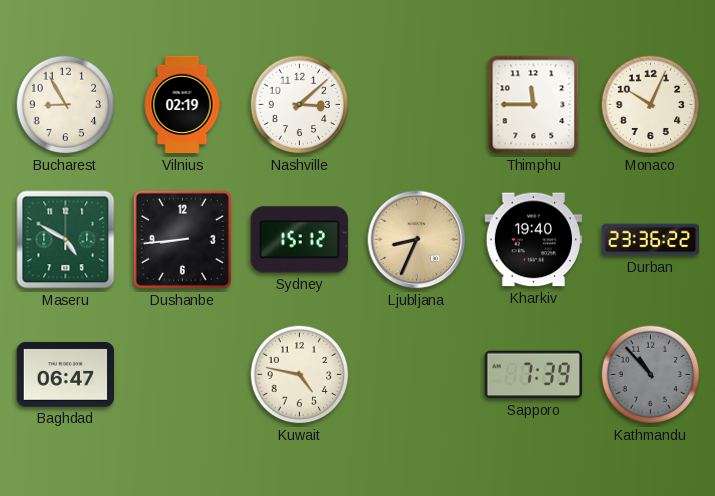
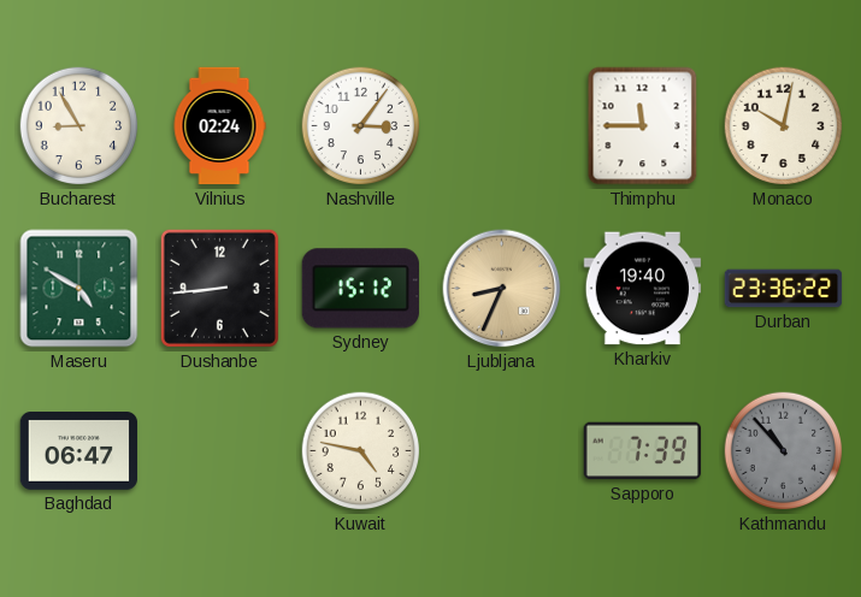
Vilnius: 02:19 -> 02:24 (219, 126)
Nashville: 3:08 -> 3:06 (361, 126)
Monaco: 10:04 -> 10:02 (784, 126)
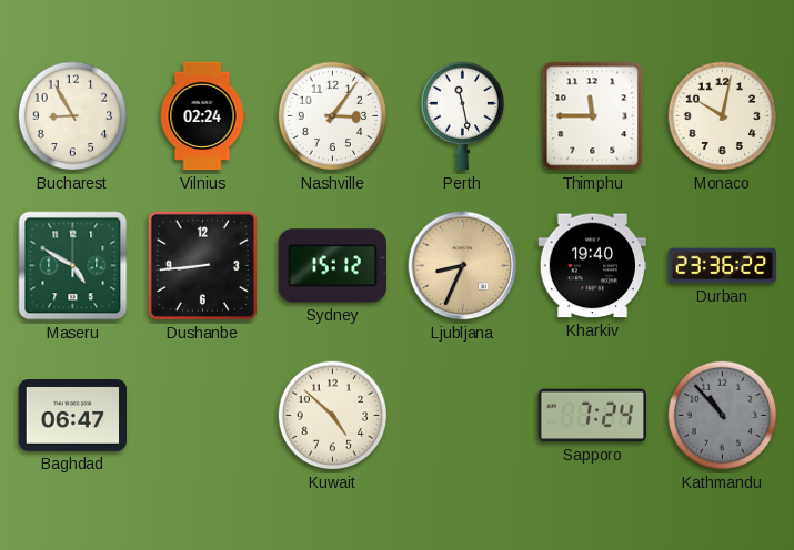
Perth: none -> 11:28 (462, 116)
Kuwait: 4:47 -> 4:52 (333, 416)
Sapporo: 7:39 -> 7:24 (592, 416)
